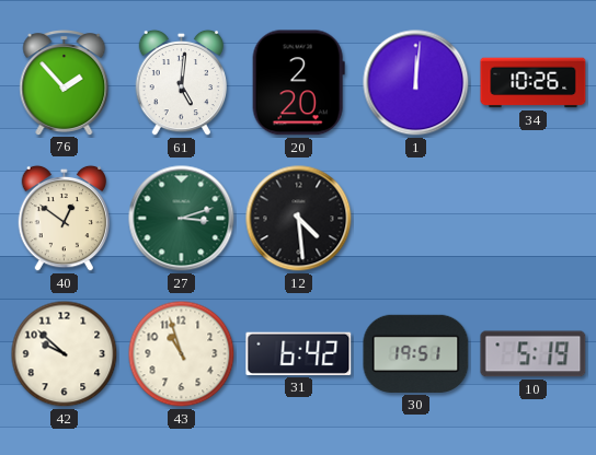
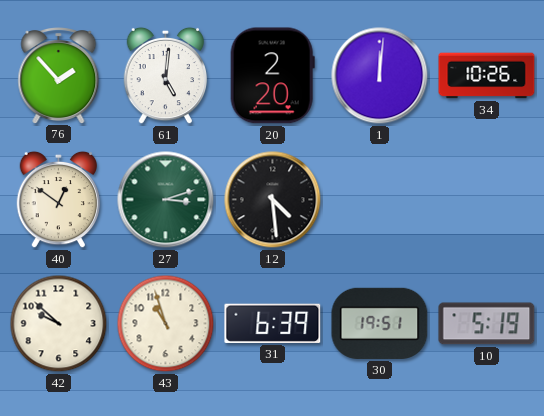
31: 6:42 -> 6:39 (273, 323)
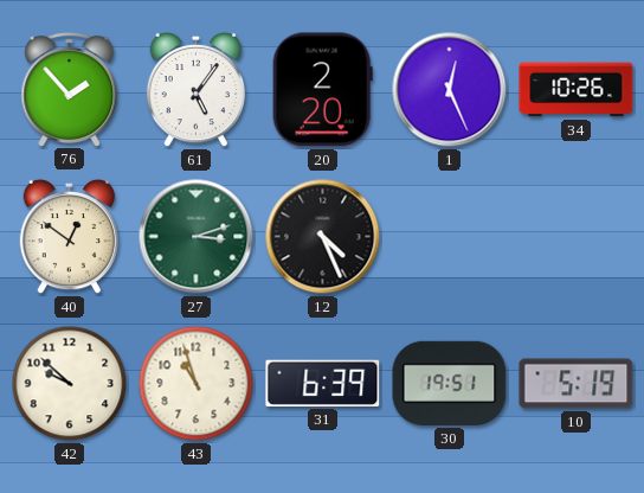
61: 5:01 -> 5:06 (197, 90)
1: 12:01 -> 12:26 (450, 90)
12: 4:29 -> 4:26 (323, 237)
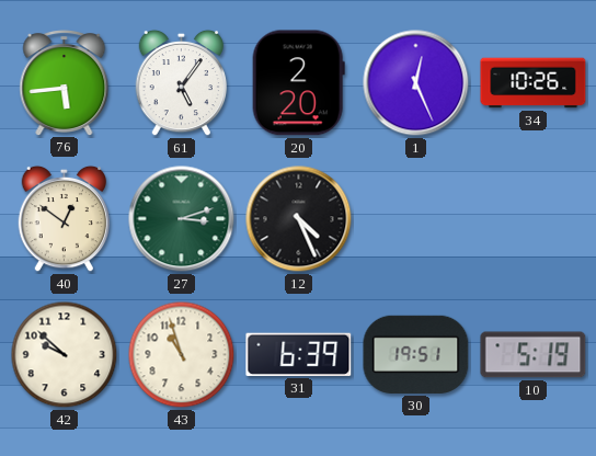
76: 1:53 -> 5:44 (65, 83)
